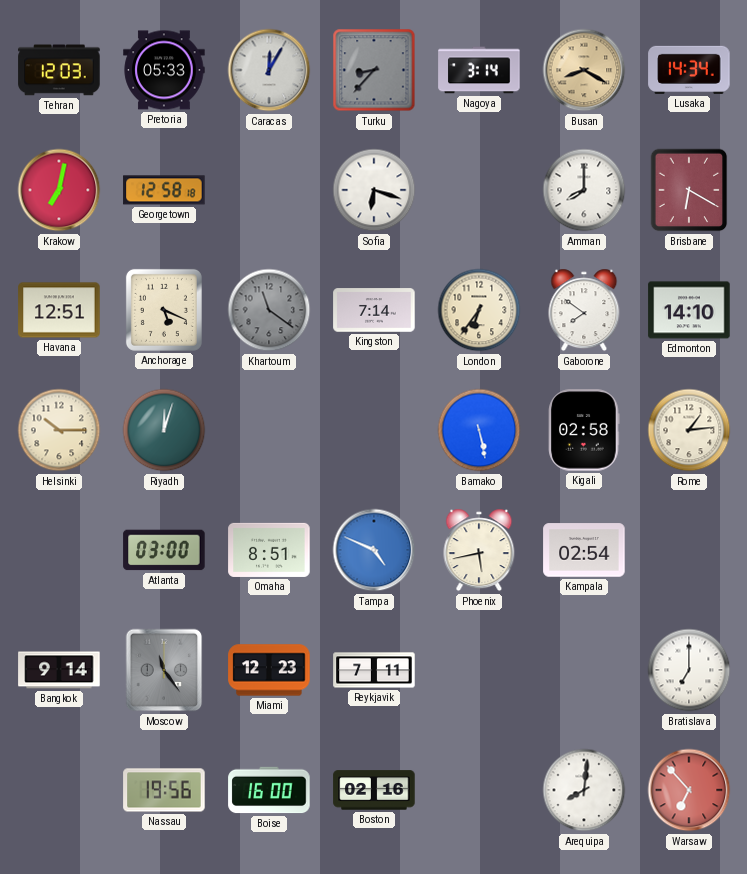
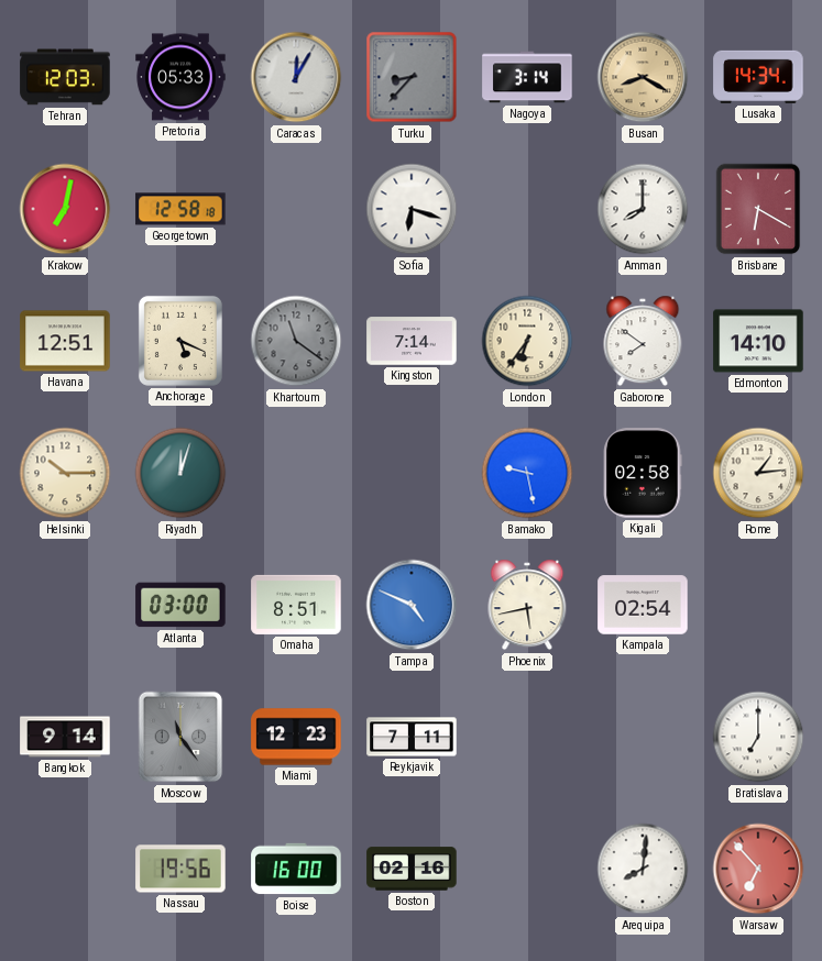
Bamako: 5:28 -> 9:28 (527, 473)
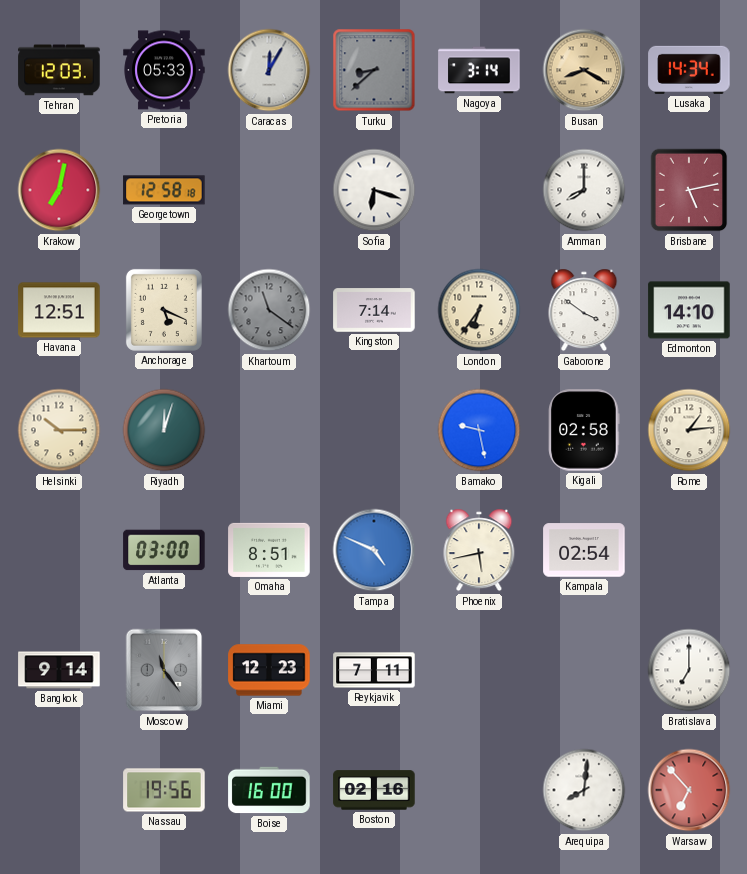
Turku: 8:37 -> 8:38 (374, 70)
Brisbane: 6:20 -> 5:13 (689, 190)
Gaborone: 7:51 -> 3:51 (584, 310)
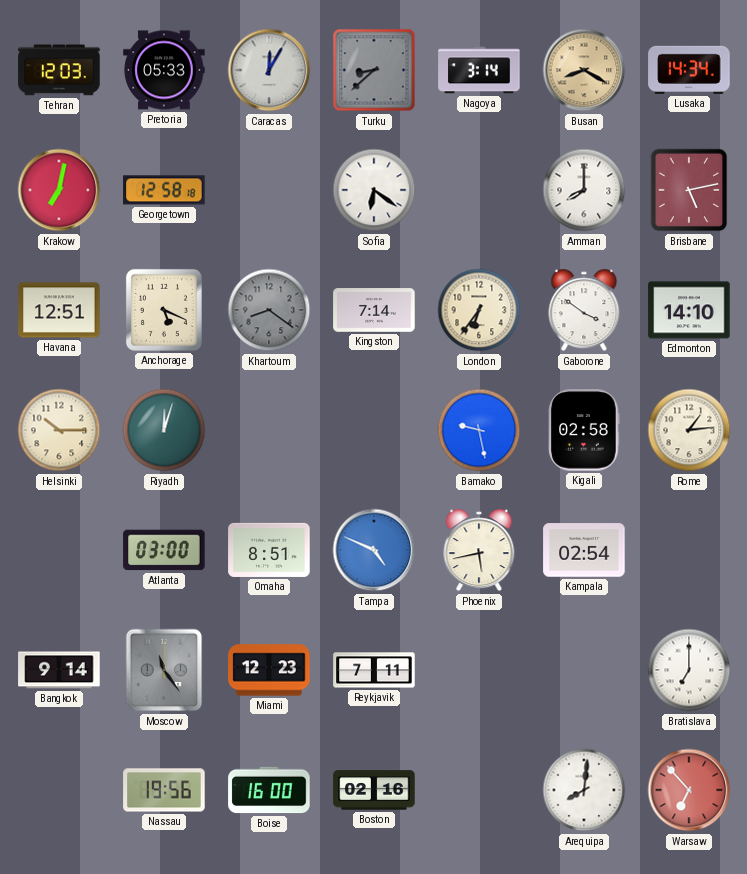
Sofia: 6:18 -> 6:21 (374, 190)
Khartoum: 11:21 -> 8:21 (269, 310)
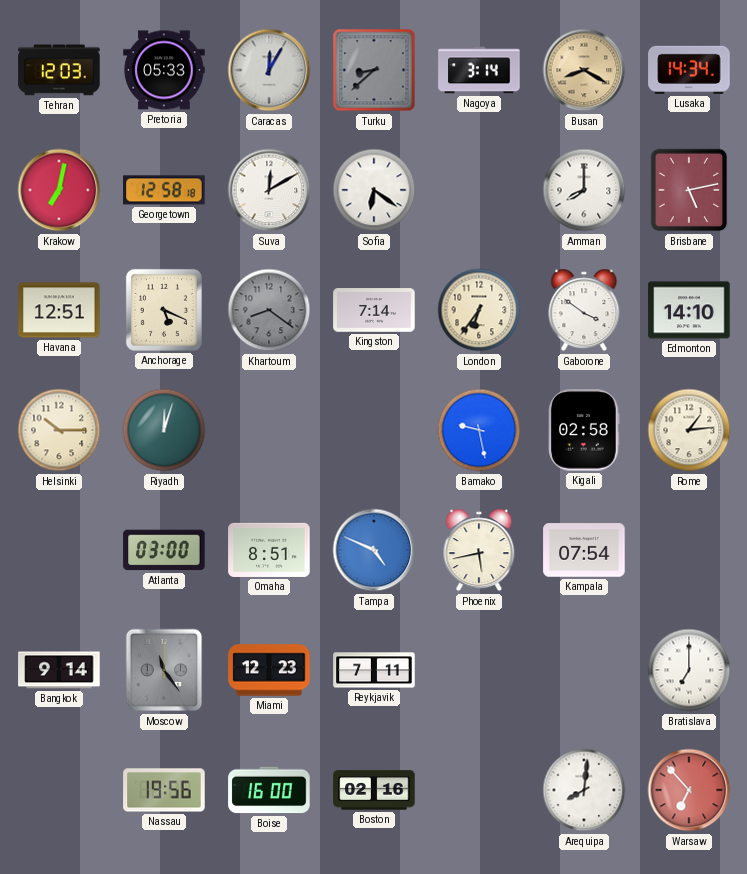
Suva: none -> 12:10 (269, 190)
Kampala: 02:54 -> 07:54 (584, 550)
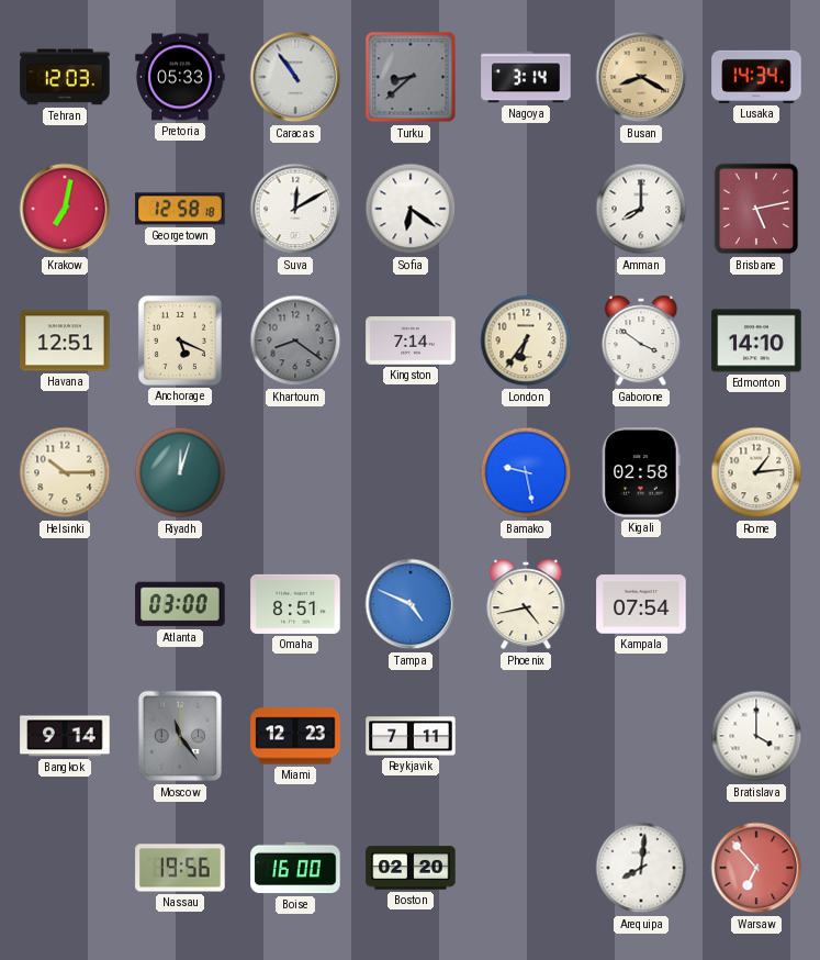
Caracas: 12:05 -> 10:54 (295, 77)
Phoenix: 5:43 -> 4:43 (526, 604)
Bratislava: 7:00 -> 4:00 (756, 736)
Boston: 02:16 -> 02:20 (411, 868)
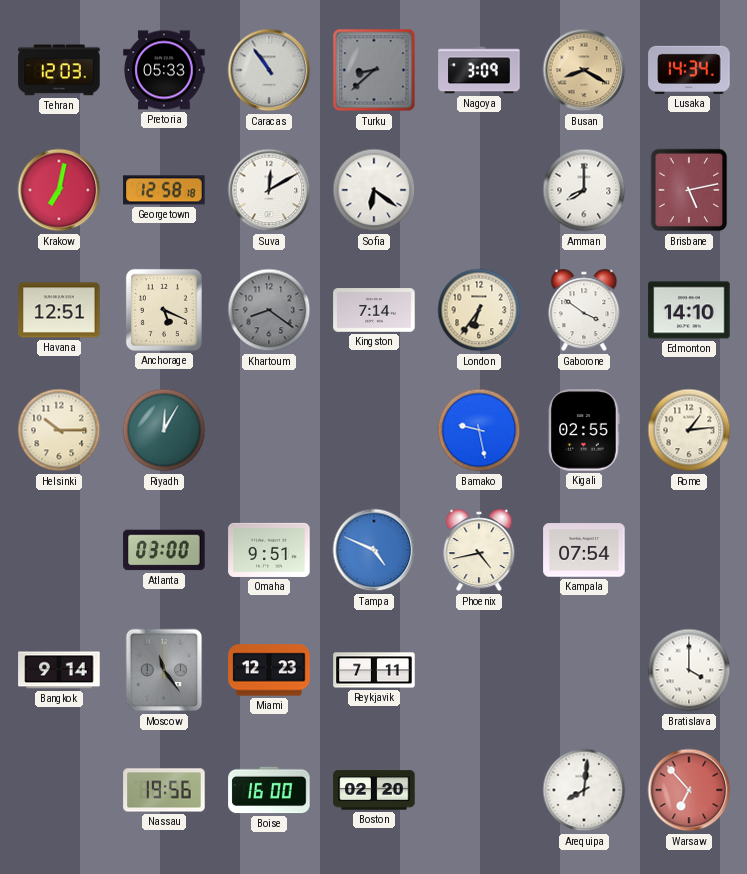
Nagoya: 3:14 -> 3:09 (479, 70)
Riyadh: 12:03 -> 12:05 (164, 430)
Kigali: 02:58 -> 02:55 (584, 430)
Omaha: 8:51 -> 9:51 (269, 550)
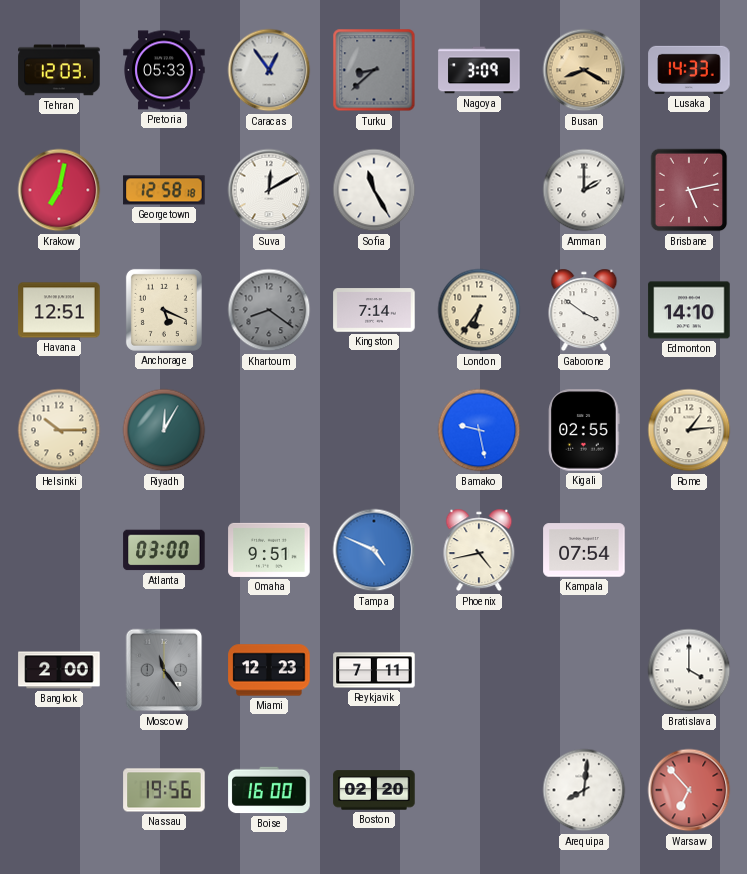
Caracas: 10:54 -> 12:54 (269, 70)
Lusaka: 14:34 -> 14:33 (689, 70)
Sofia: 6:21 -> 11:25 (374, 190)
Amman: 8:00 -> 2:00 (584, 190)
Bangkok: 9:14 -> 2:00 (59, 670)
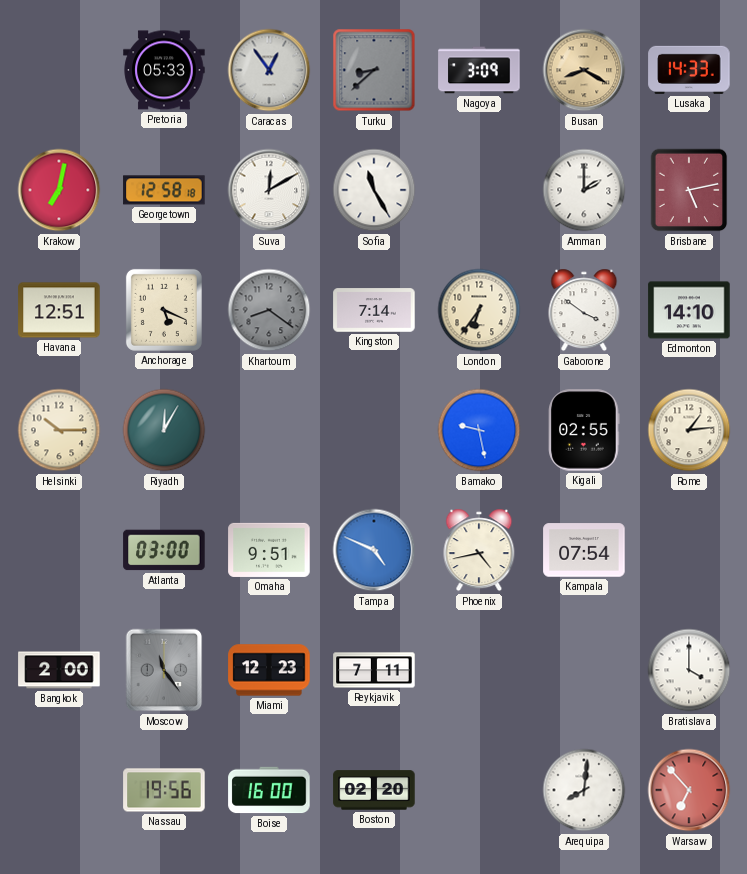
Tehran: 12:03 -> none (59, 70)
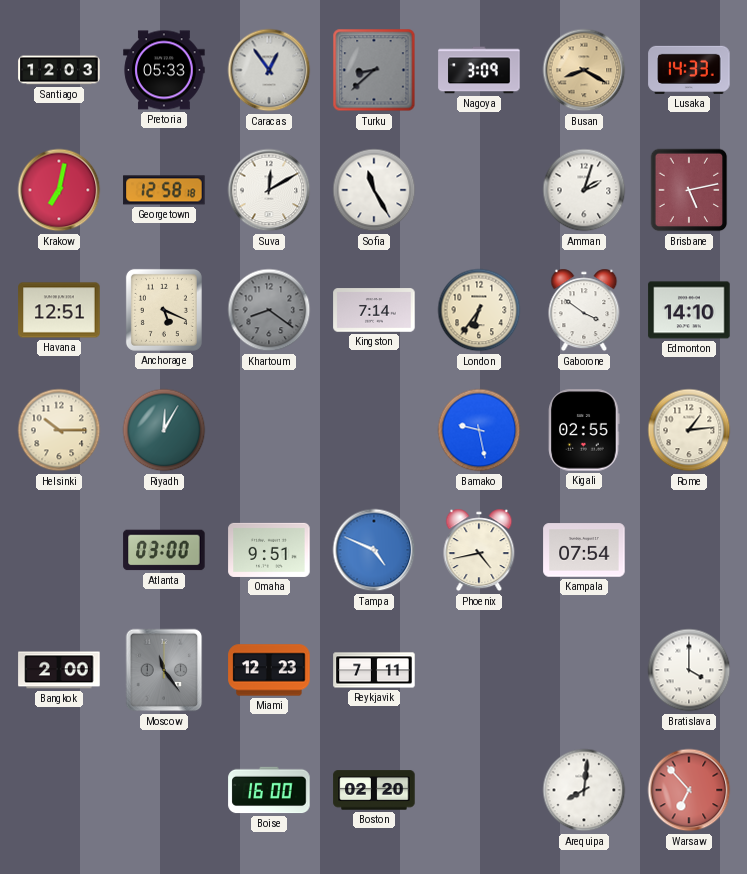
Santiago: none -> 12:03 (59, 70)
Amman: 2:00 -> 2:03 (584, 190)
Nassau: 19:56 -> none (164, 790)
